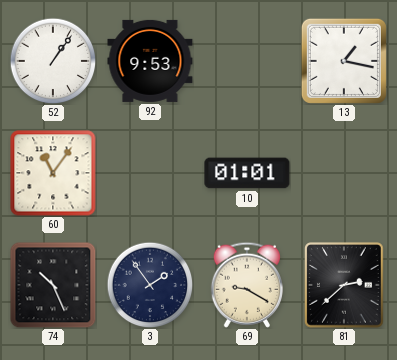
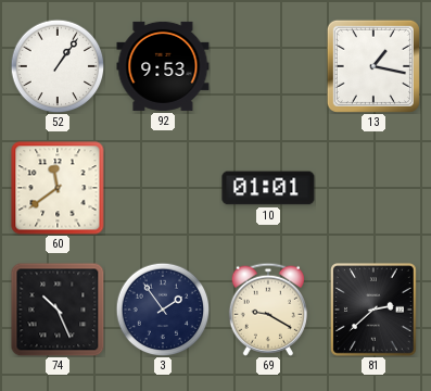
60: 11:06 -> 11:39 (58, 188)
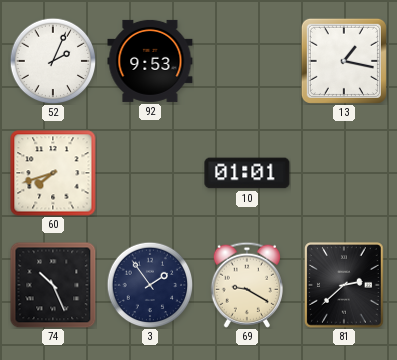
52: 1:06 -> 2:04 (53, 61)
60: 11:39 -> 7:42 (53, 173)
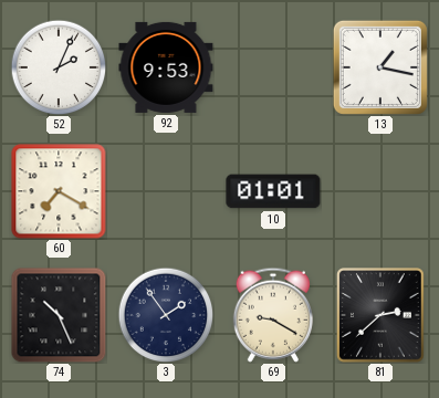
60: 7:42 -> 7:20 (59, 191)
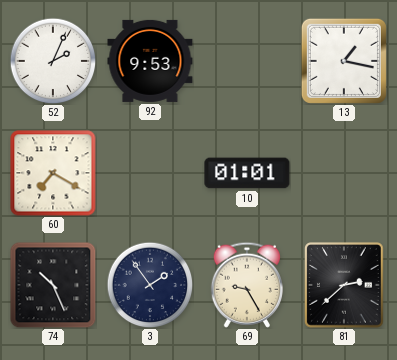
69: 9:20 -> 9:25 (247, 285)
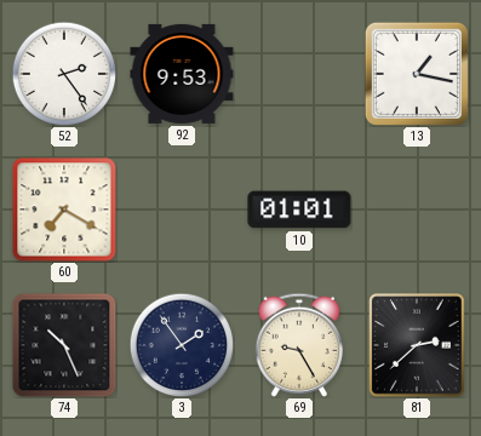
52: 2:04 -> 2:24 (64, 74)
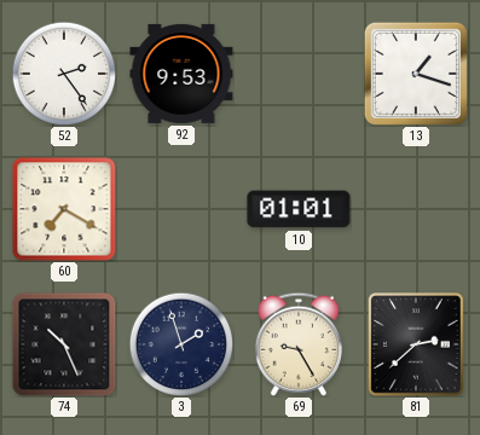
13: 1:17 -> 1:18 (416, 74)
3: 1:54 -> 1:57 (181, 344)
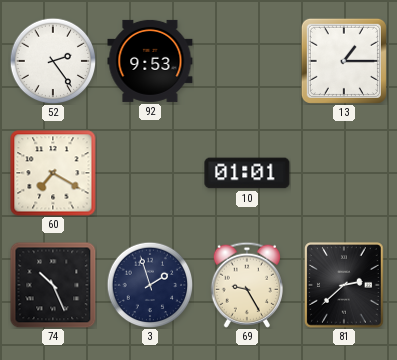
13: 1:18 -> 1:15 (344, 61)
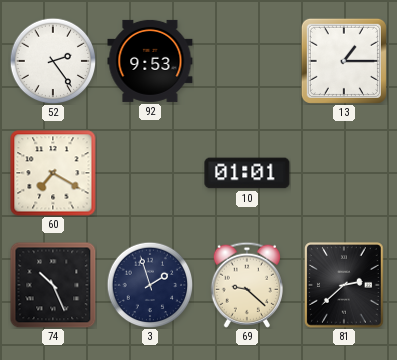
69: 9:25 -> 9:22 (247, 285)
